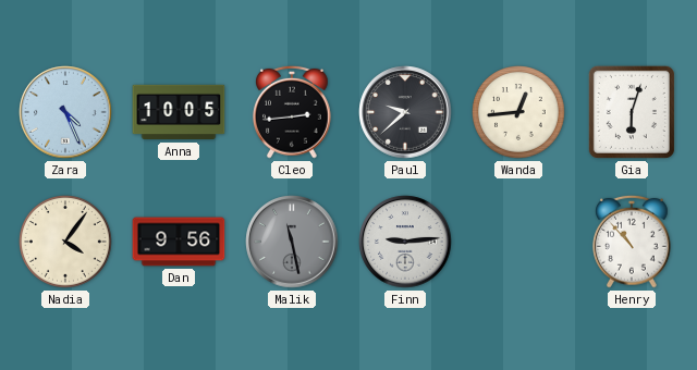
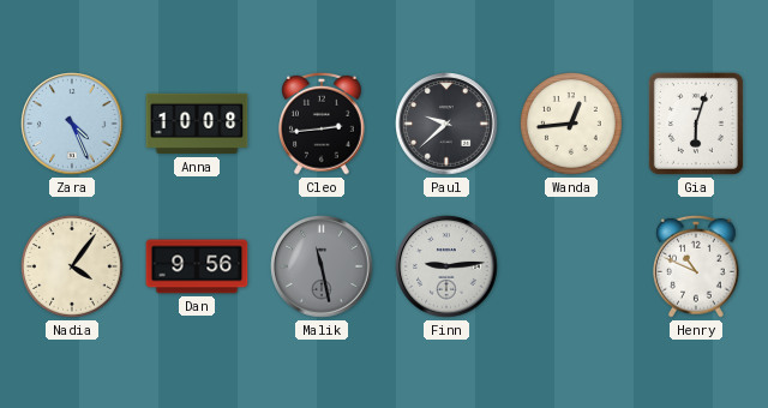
Anna: 10:05 -> 10:08 (197, 124)
Henry: 10:53 -> 10:49 (697, 266)
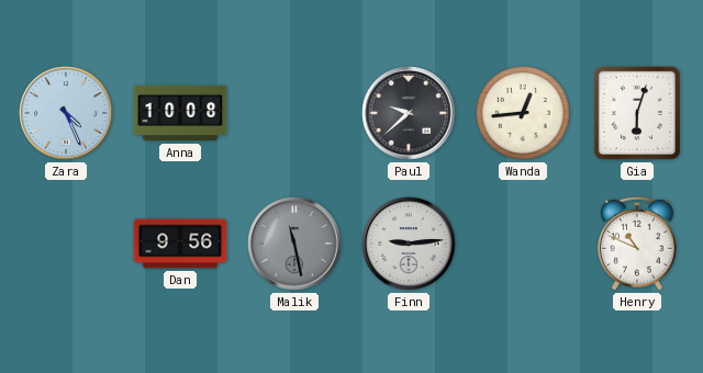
Cleo: 2:44 -> none (323, 124)
Nadia: 4:06 -> none (73, 268)
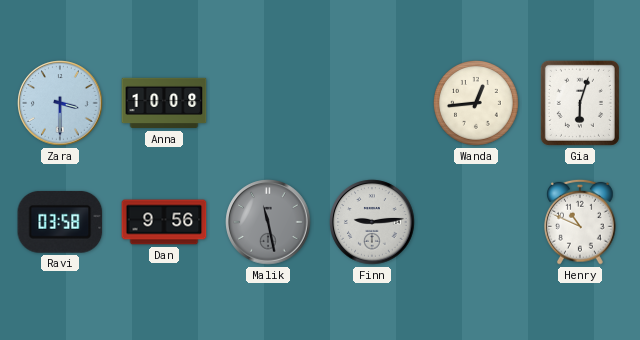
Zara: 4:26 -> 3:30 (60, 103)
Paul: 9:38 -> none (409, 113)
Ravi: none -> 03:58 (60, 222)
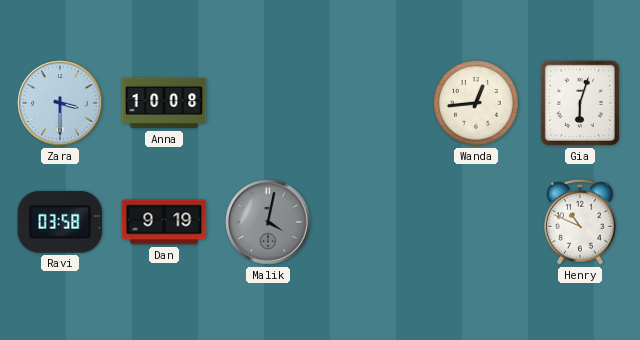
Dan: 9:56 -> 9:19 (164, 222)
Malik: 11:28 -> 4:02 (268, 222)
Finn: 9:14 -> none (372, 222)
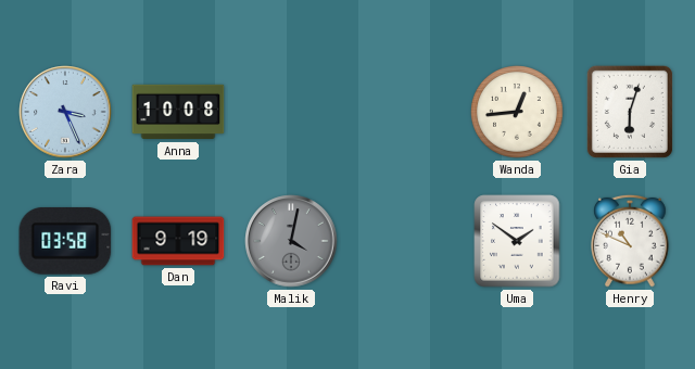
Zara: 3:30 -> 3:26 (65, 112)
Uma: none -> 1:51 (517, 241)
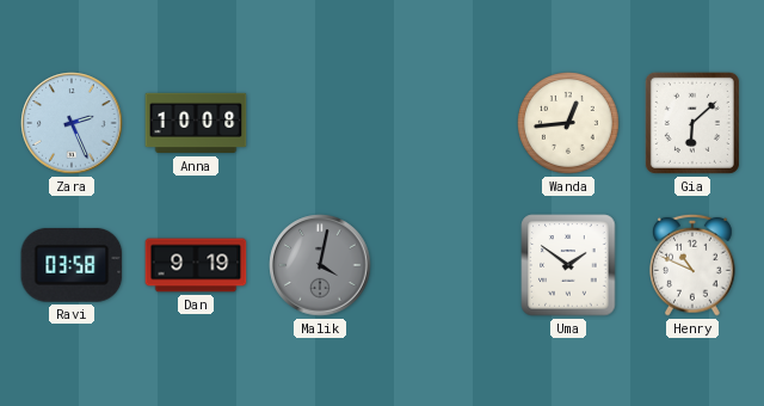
Zara: 3:26 -> 2:26 (72, 123)
Gia: 6:03 -> 6:08 (692, 123)
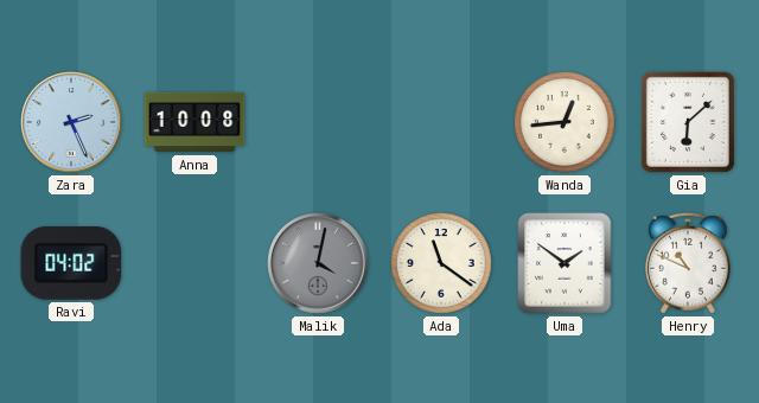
Ravi: 03:58 -> 04:02 (71, 263)
Dan: 9:19 -> none (196, 265)
Ada: none -> 11:21 (442, 264)
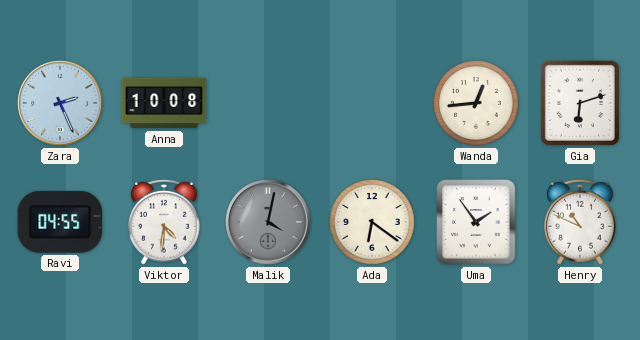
Gia: 6:08 -> 6:12 (580, 103)
Ravi: 04:02 -> 04:55 (60, 222)
Viktor: none -> 4:31 (165, 222)
Ada: 11:21 -> 6:21 (373, 223)
Uma: 1:51 -> 1:54 (476, 222)
